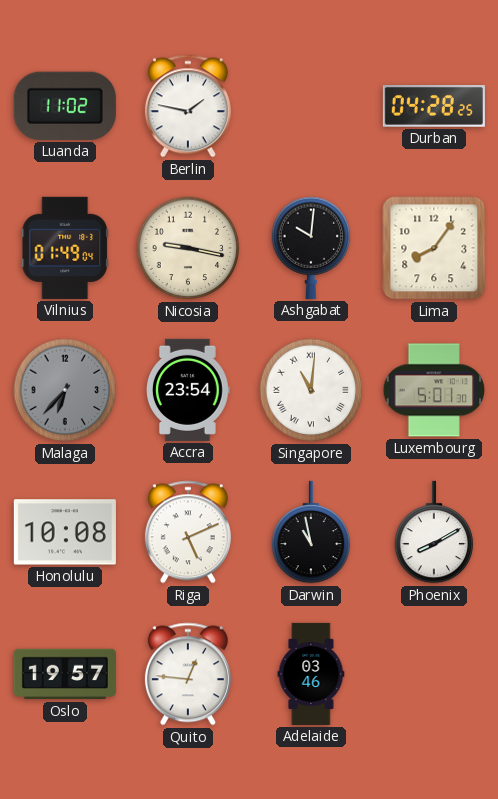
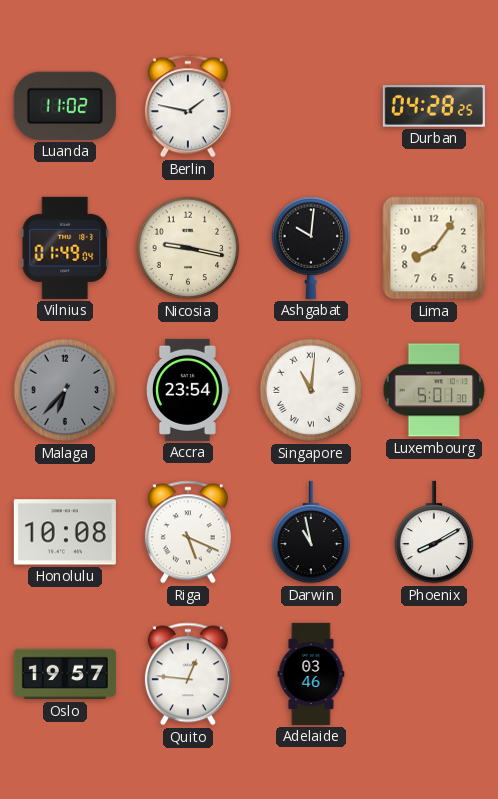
Riga: 5:11 -> 5:19 (188, 532)
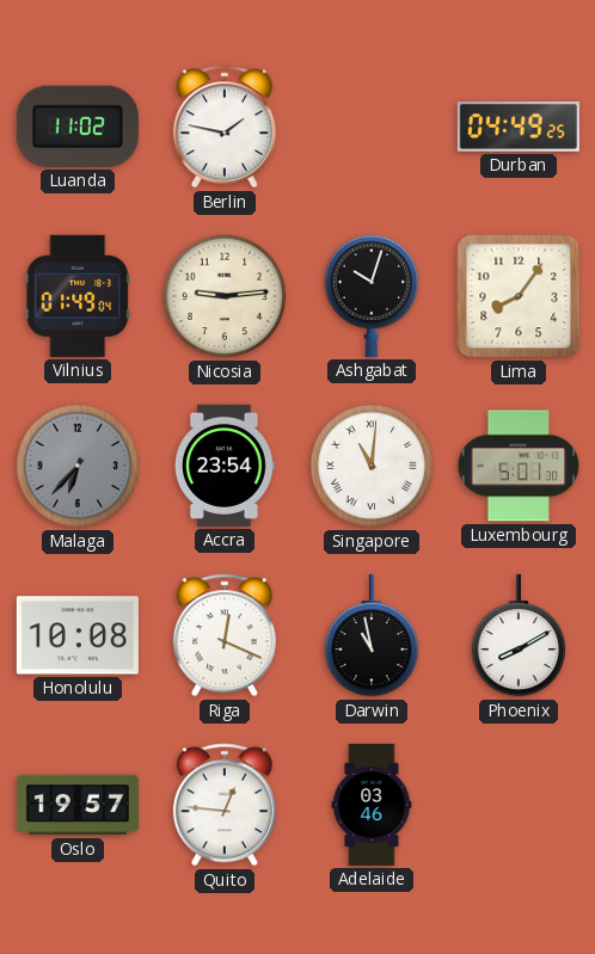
Durban: 04:28 -> 04:49 (519, 128)
Nicosia: 9:17 -> 9:14 (225, 296)
Ashgabat: 10:01 -> 10:03 (372, 296)
Riga: 5:19 -> 12:19 (225, 635)
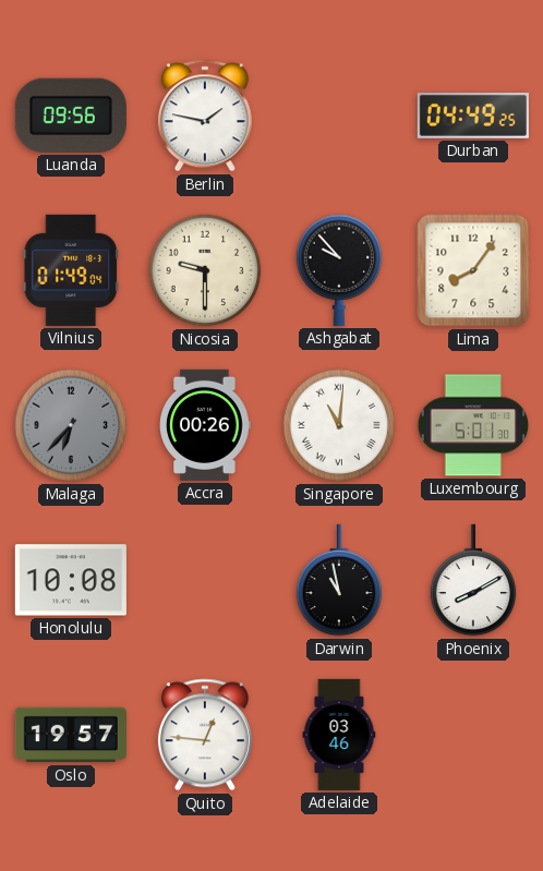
Luanda: 11:02 -> 09:56 (71, 116)
Nicosia: 9:14 -> 9:30 (205, 270)
Ashgabat: 10:03 -> 9:53 (339, 270)
Accra: 23:54 -> 00:26 (206, 425)
Riga: 12:19 -> none (225, 635)
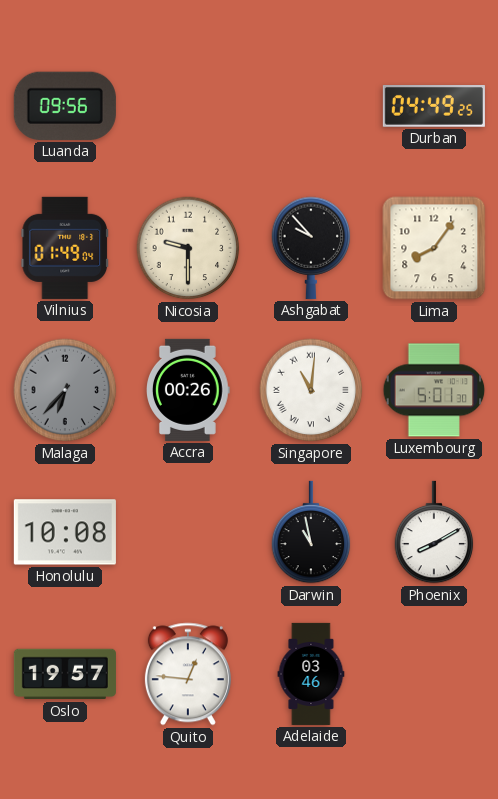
Berlin: 1:47 -> none (205, 116)
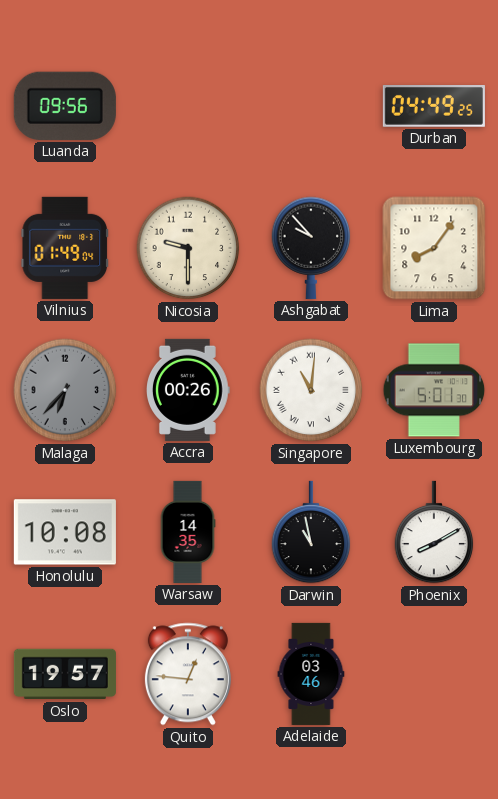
Warsaw: none -> 14:35 (188, 532)
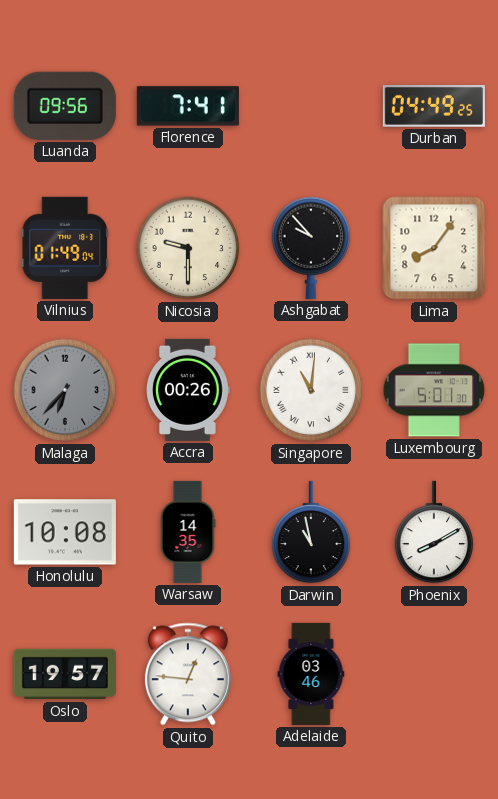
Florence: none -> 7:41 (188, 106)
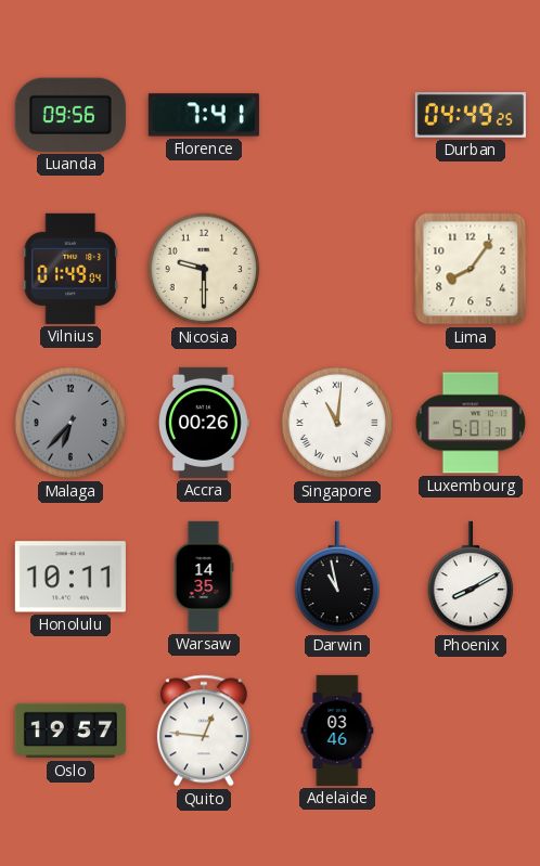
Ashgabat: 9:53 -> none (311, 248)
Honolulu: 10:08 -> 10:11 (70, 577)
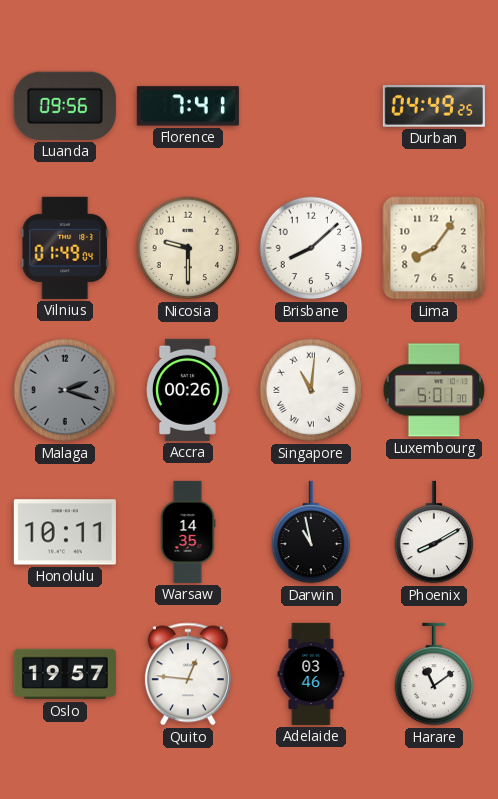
Brisbane: none -> 8:08 (311, 248)
Malaga: 6:37 -> 2:18 (65, 390)
Harare: none -> 11:09 (434, 674)
